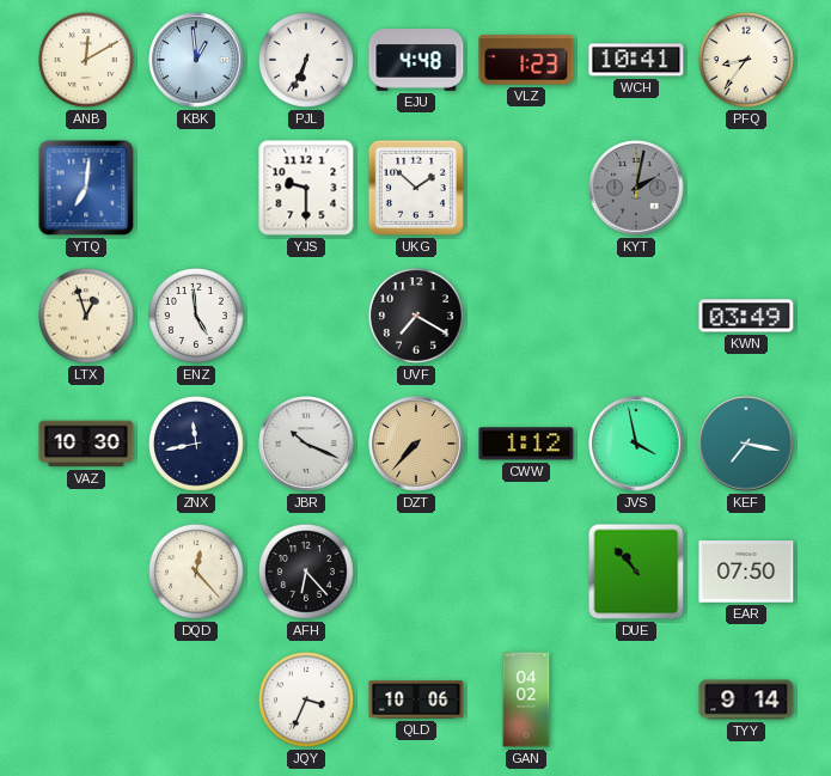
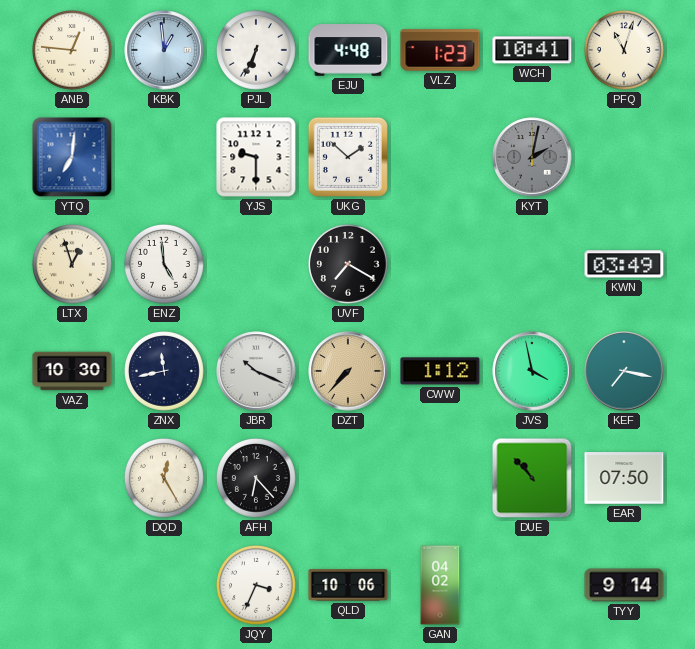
ANB: 12:10 -> 12:46 (73, 51)
PFQ: 8:36 -> 11:03 (625, 51)
DQD: 12:23 -> 12:25 (165, 479)
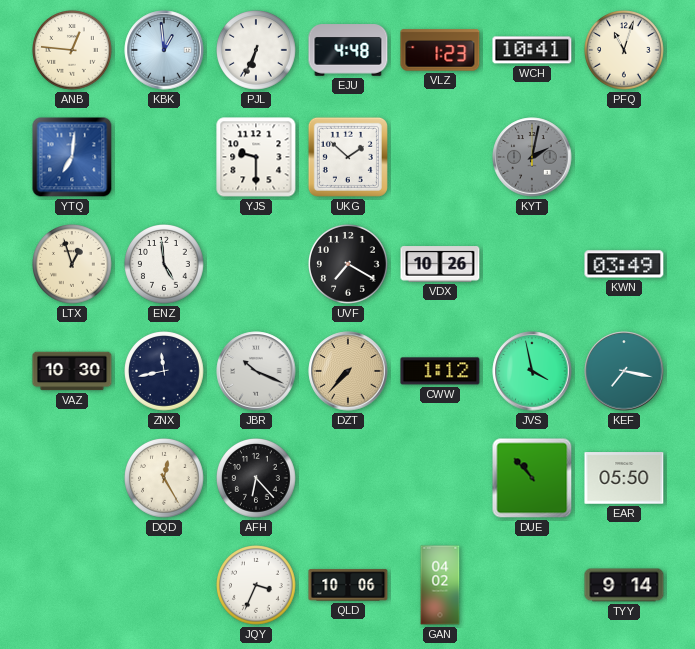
VDX: none -> 10:26 (440, 264)
EAR: 07:50 -> 05:50 (624, 478)
